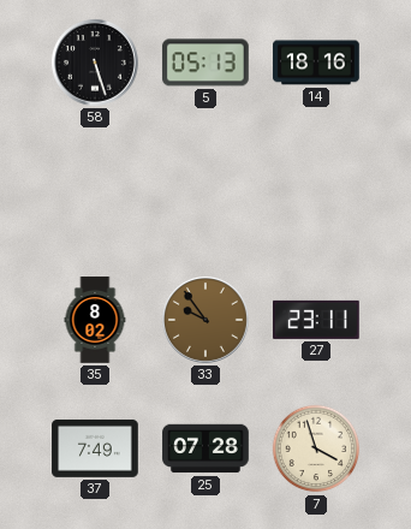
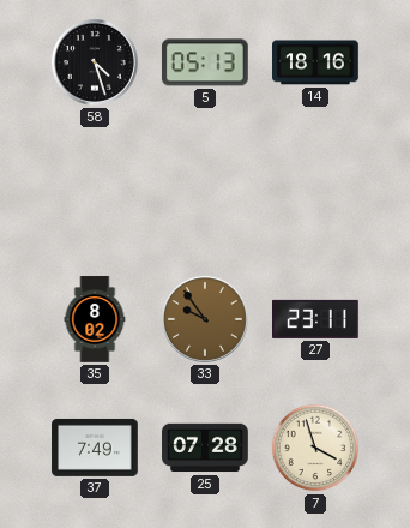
58: 5:27 -> 4:27 (95, 62)
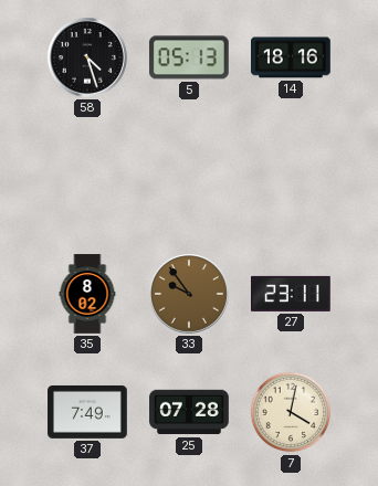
7: 3:57 -> 4:02 (291, 412)
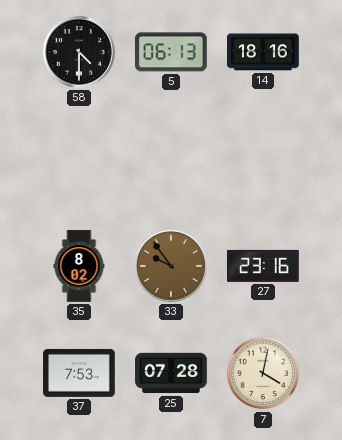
58: 4:27 -> 4:30 (79, 52)
5: 05:13 -> 06:13 (171, 52)
27: 23:11 -> 23:16 (264, 266)
37: 7:49 -> 7:53 (79, 373)
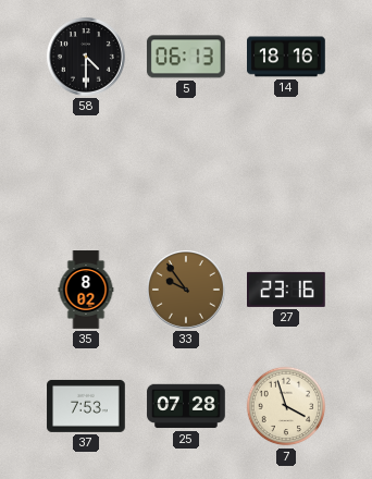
7: 4:02 -> 3:57 (286, 406)
